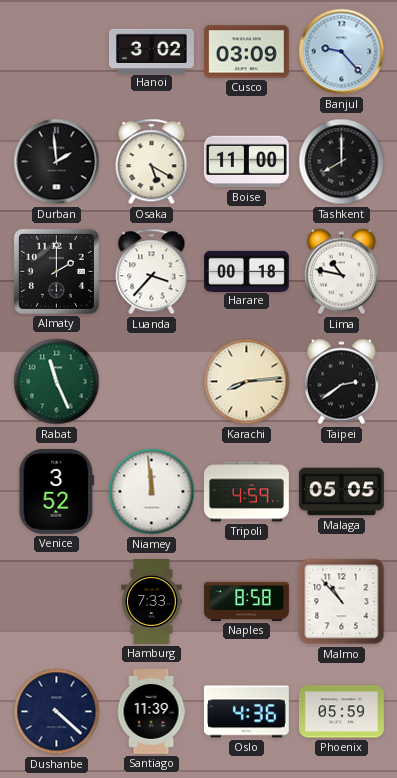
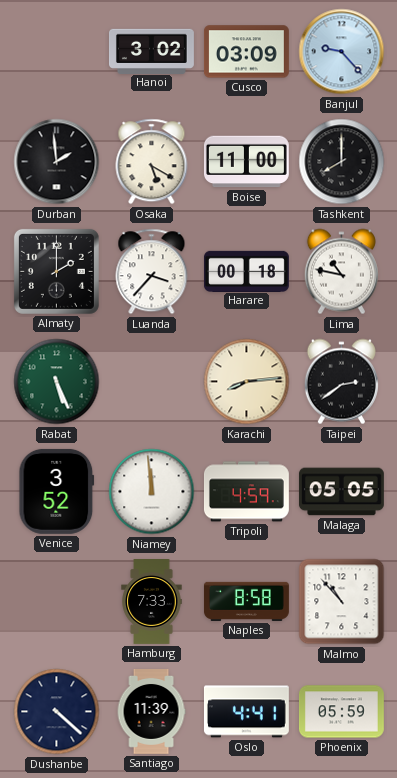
Rabat: 11:26 -> 5:26 (57, 382)
Oslo: 4:36 -> 4:41 (246, 712)
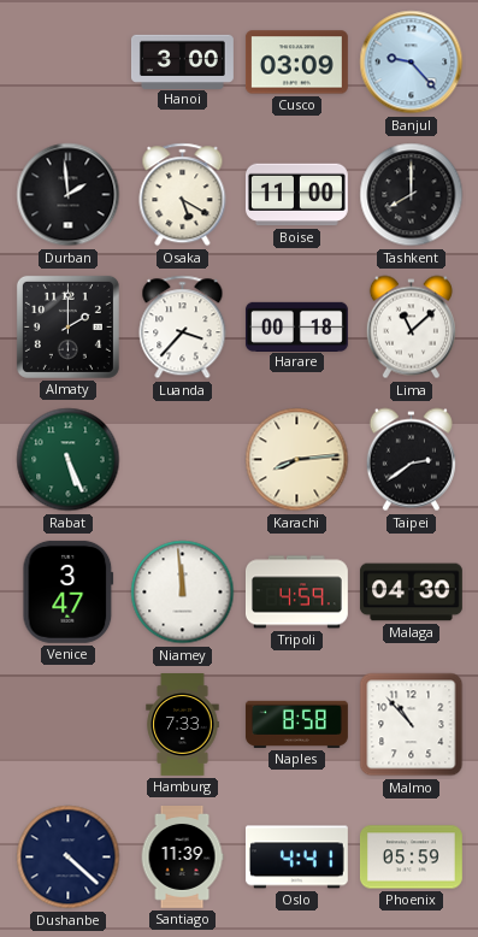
Hanoi: 3:02 -> 3:00 (182, 61)
Lima: 10:47 -> 11:08 (411, 328)
Venice: 3:52 -> 3:47 (69, 591)
Malaga: 05:05 -> 04:30 (411, 593)
